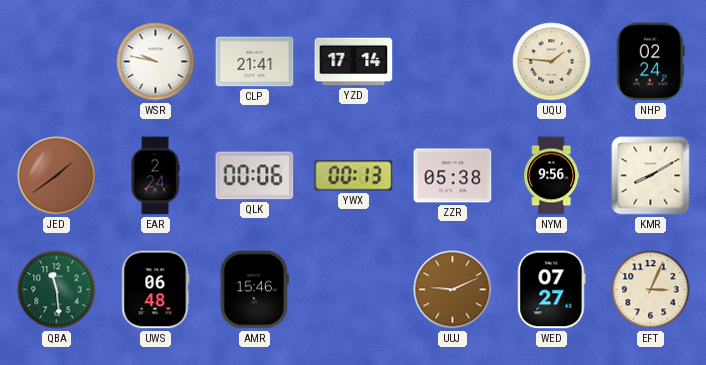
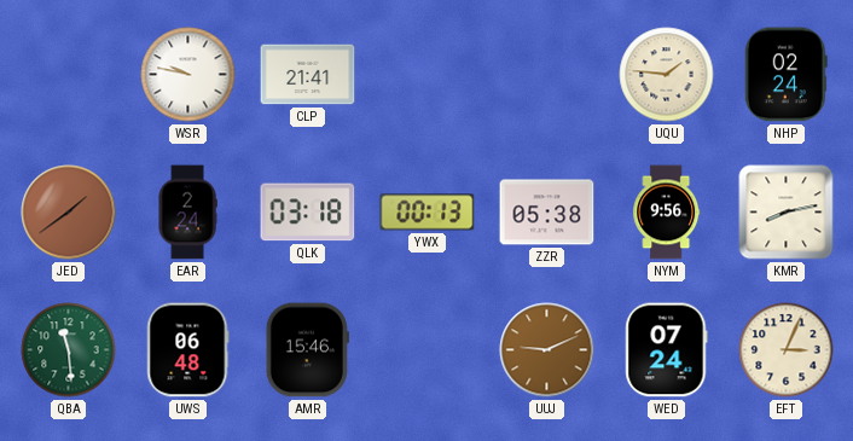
YZD: 17:14 -> none (354, 62)
QLK: 00:06 -> 03:18 (308, 213)
KMR: 8:10 -> 8:13 (787, 213)
WED: 07:27 -> 07:24 (667, 350)
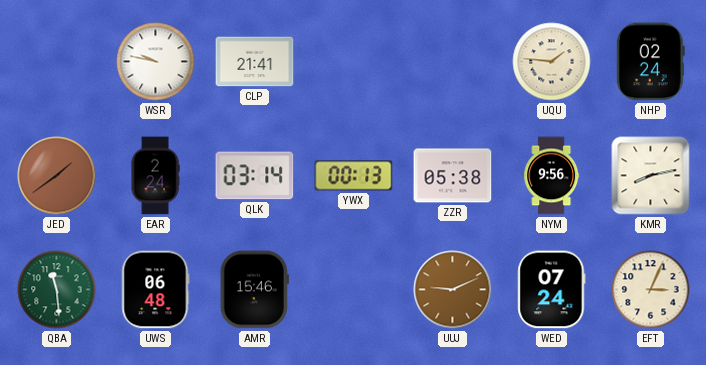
QLK: 03:18 -> 03:14 (255, 176)
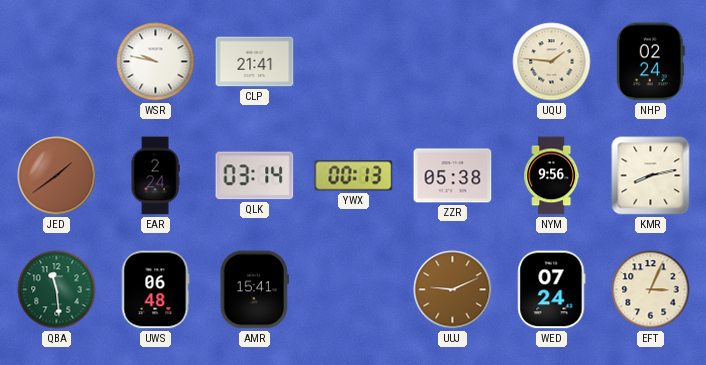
AMR: 15:46 -> 15:41 (254, 290)
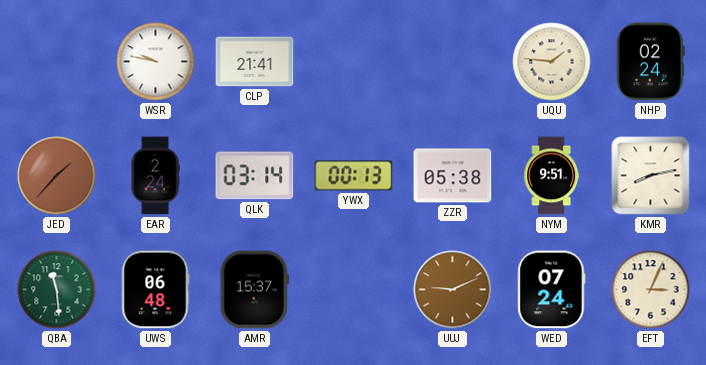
JED: 1:39 -> 1:37 (57, 176)
NYM: 9:56 -> 9:51 (552, 176)
AMR: 15:41 -> 15:37 (254, 290)
